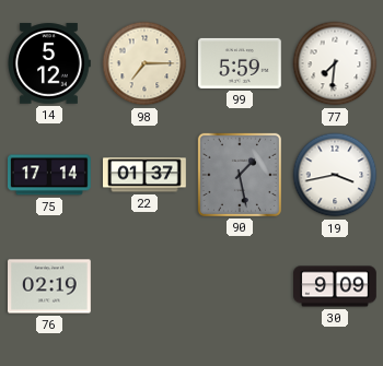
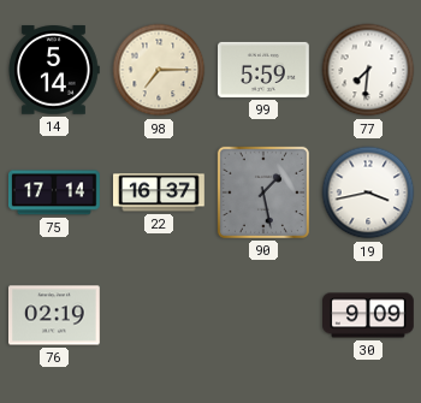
14: 5:12 -> 5:14 (54, 70)
22: 01:37 -> 16:37 (160, 192)
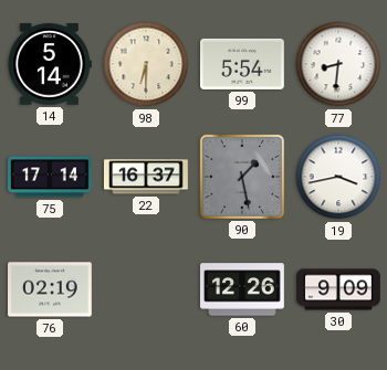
98: 7:15 -> 6:30 (146, 64)
99: 5:59 -> 5:54 (243, 64)
77: 7:31 -> 8:31 (338, 64)
60: none -> 12:26 (243, 289)
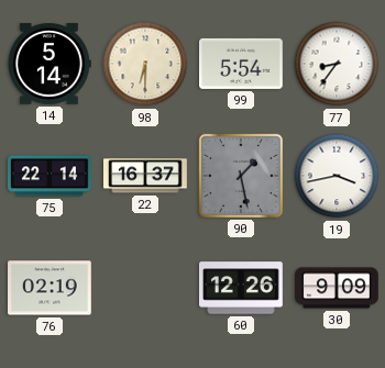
77: 8:31 -> 8:36 (337, 64)
75: 17:14 -> 22:14 (51, 176)
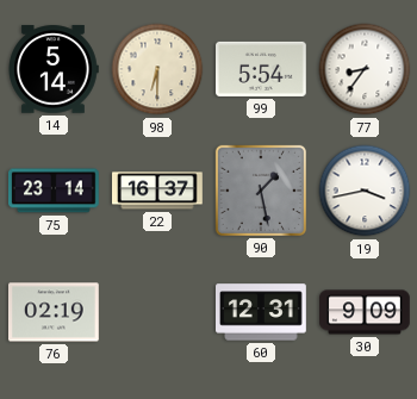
75: 22:14 -> 23:14 (55, 191)
60: 12:26 -> 12:31 (262, 312)
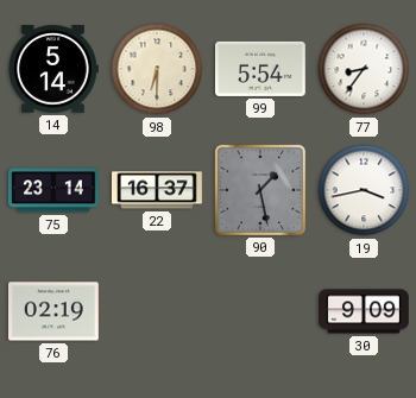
60: 12:31 -> none (262, 312)
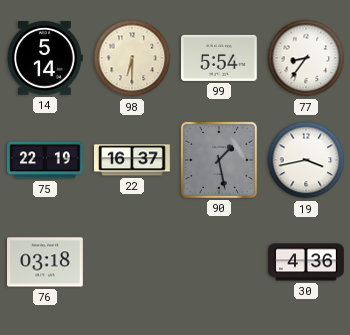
75: 23:14 -> 22:19 (46, 160)
76: 02:19 -> 03:18 (46, 262)
30: 9:09 -> 4:36 (306, 262)
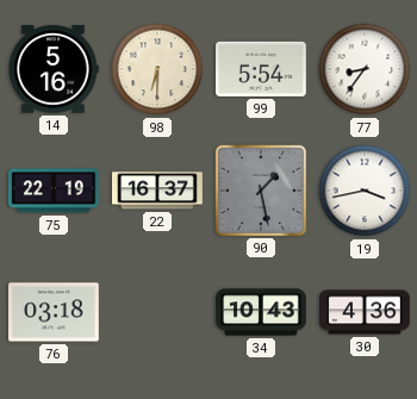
14: 5:14 -> 5:16 (54, 69)
34: none -> 10:43 (262, 312)
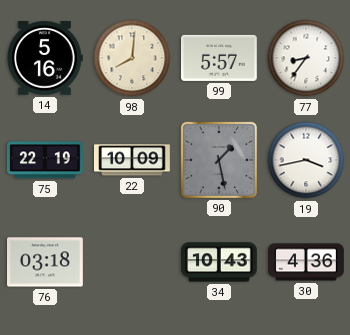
98: 6:30 -> 8:01 (132, 58)
99: 5:54 -> 5:57 (220, 58)
22: 16:37 -> 10:09 (133, 160)
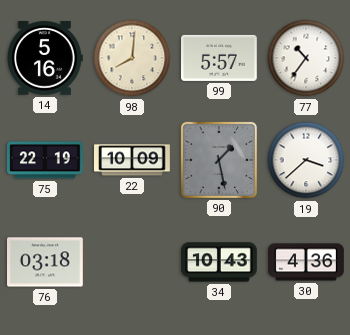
77: 8:36 -> 10:36 (306, 58)
19: 3:43 -> 3:38 (306, 160)
